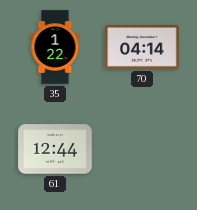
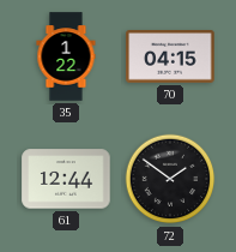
70: 04:14 -> 04:15 (170, 56)
72: none -> 1:51 (170, 179)
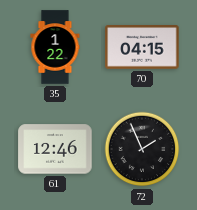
61: 12:44 -> 12:46 (55, 149)
72: 1:51 -> 1:56 (142, 149)
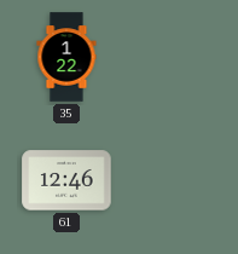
70: 04:15 -> none (142, 47)
72: 1:56 -> none (142, 149)
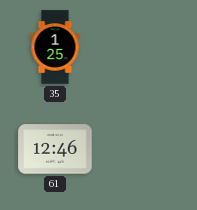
35: 1:22 -> 1:25 (55, 47)
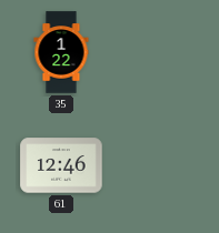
35: 1:25 -> 1:22 (61, 52)
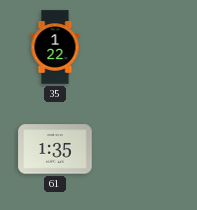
61: 12:46 -> 1:35 (55, 149)
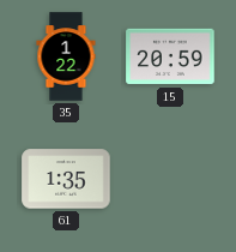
15: none -> 20:59 (170, 56)
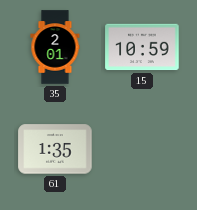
35: 1:22 -> 2:01 (55, 47)
15: 20:59 -> 10:59 (142, 47)
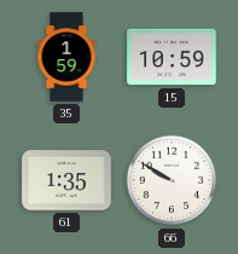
35: 2:01 -> 1:59 (66, 57)
66: none -> 9:50 (172, 180)
